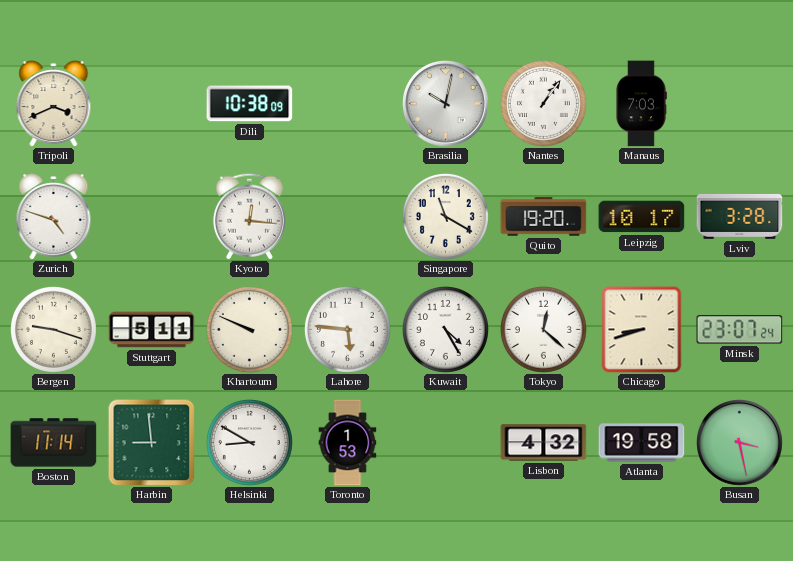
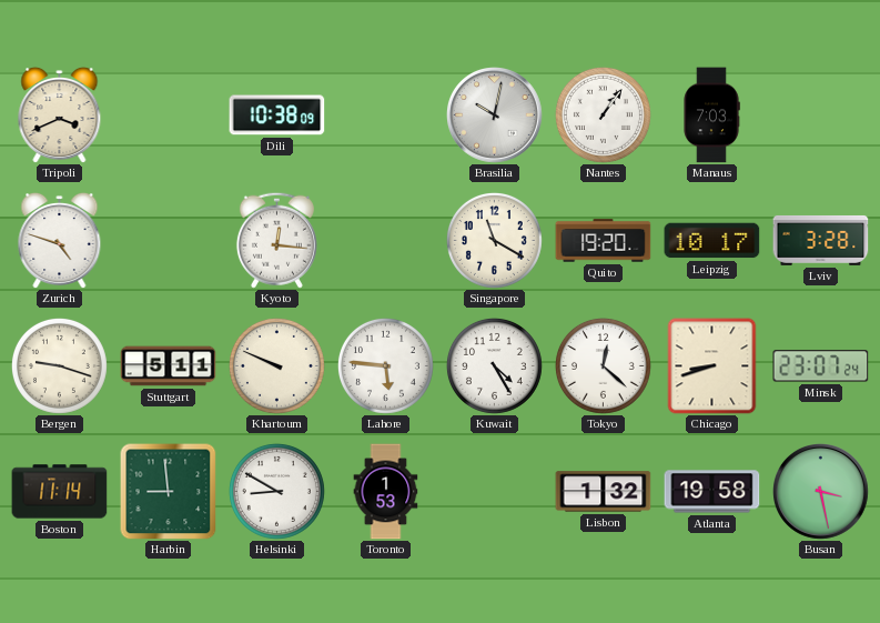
Lisbon: 4:32 -> 1:32 (604, 492)
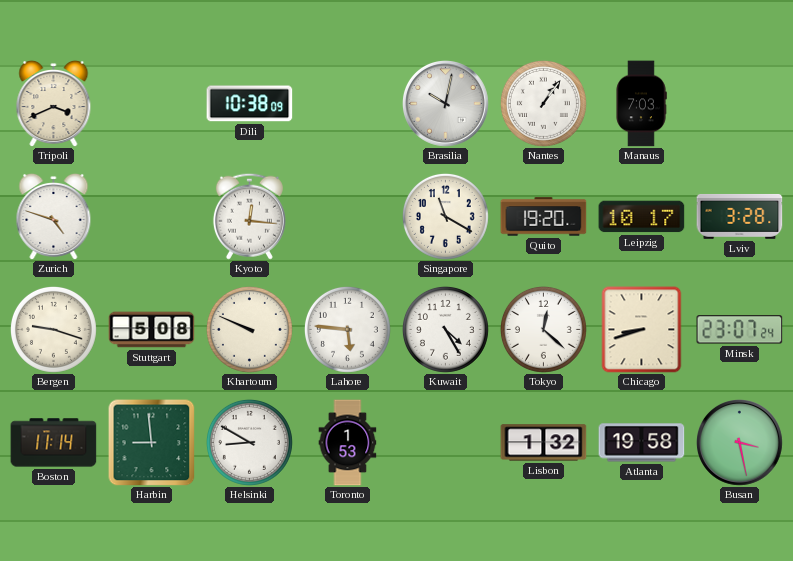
Stuttgart: 5:11 -> 5:08 (152, 330)
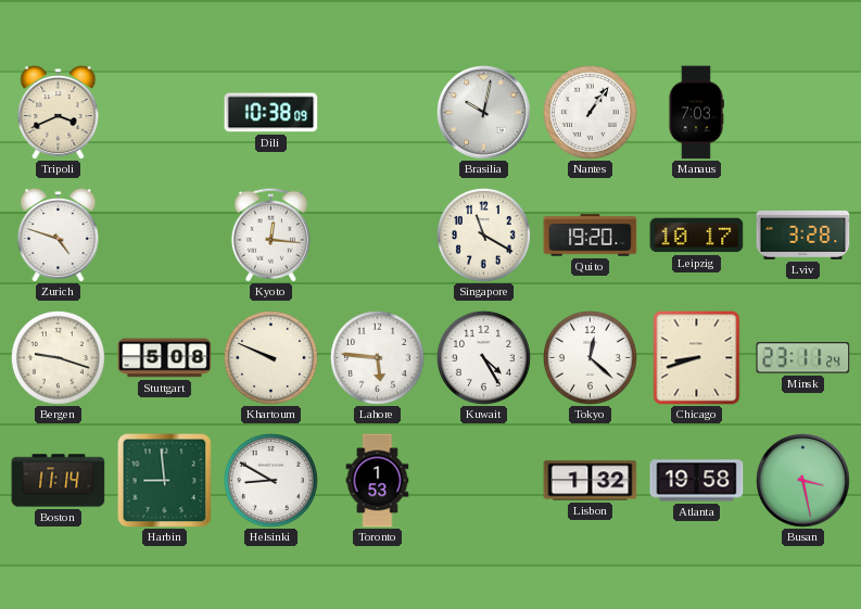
Minsk: 23:07 -> 23:11 (803, 358)
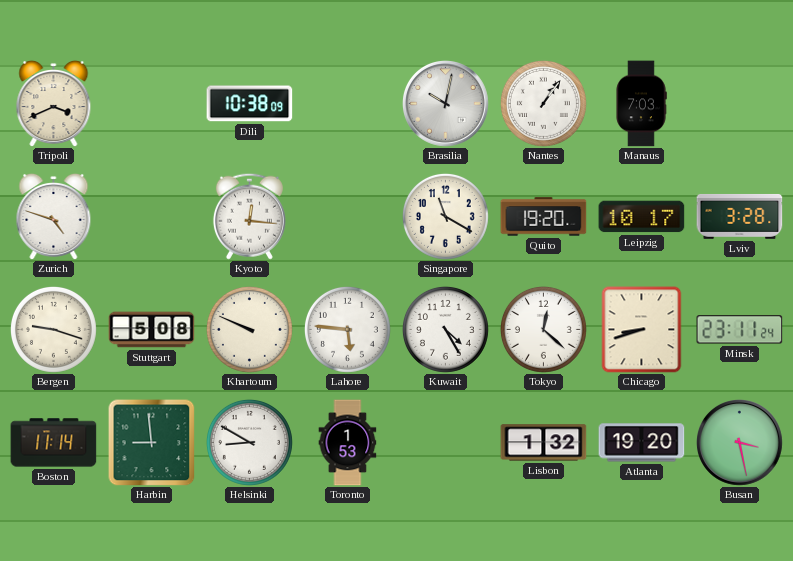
Atlanta: 19:58 -> 19:20 (642, 443)
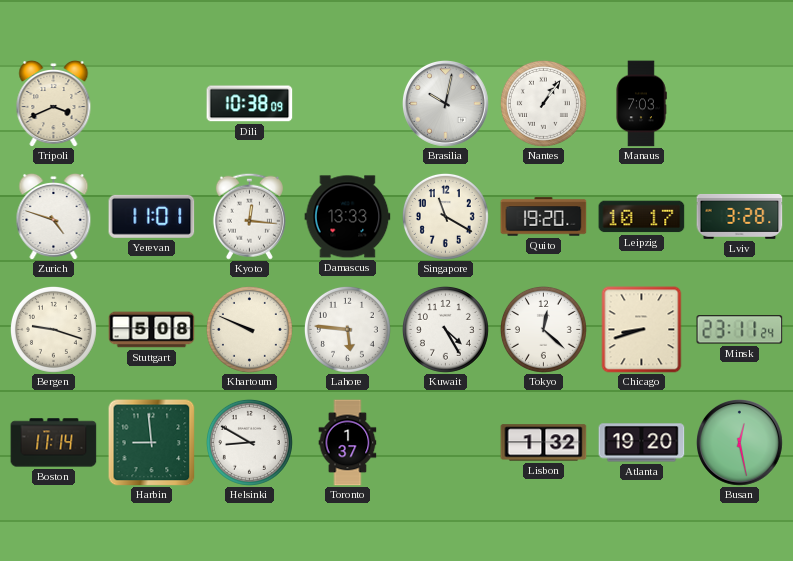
Yerevan: none -> 11:01 (152, 216)
Damascus: none -> 13:33 (348, 217)
Toronto: 1:53 -> 1:37 (348, 443)
Busan: 3:28 -> 12:28 (740, 443)
